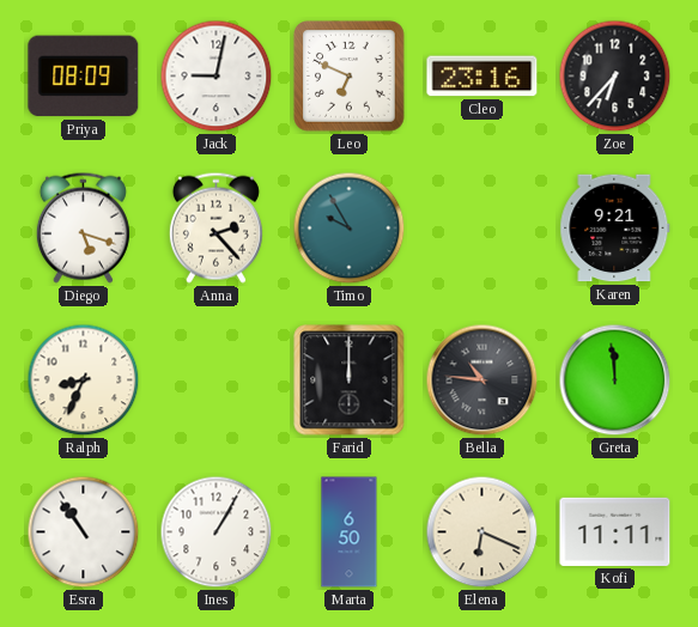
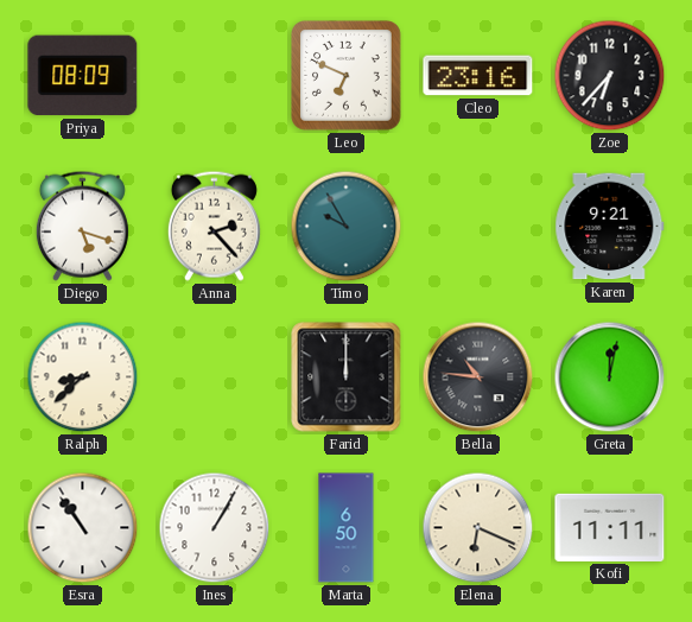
Jack: 9:02 -> none (217, 77)
Ralph: 8:34 -> 8:38 (83, 377)
Greta: 11:59 -> 12:02 (610, 377)
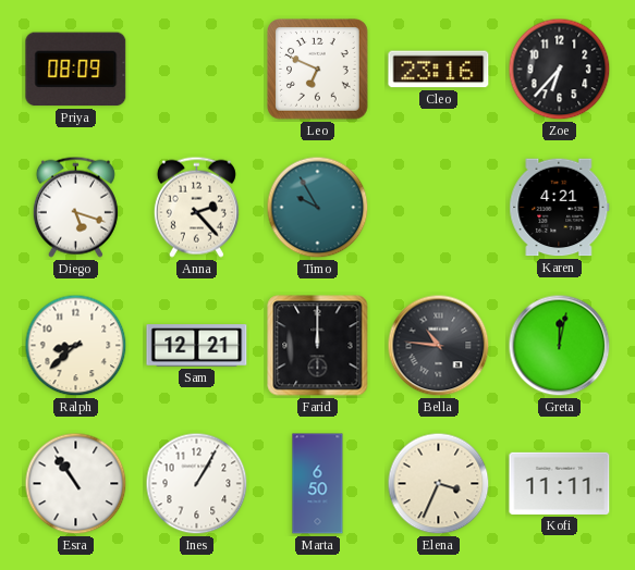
Karen: 9:21 -> 4:21 (560, 208)
Sam: none -> 12:21 (197, 346)
Elena: 6:19 -> 3:34 (439, 484)
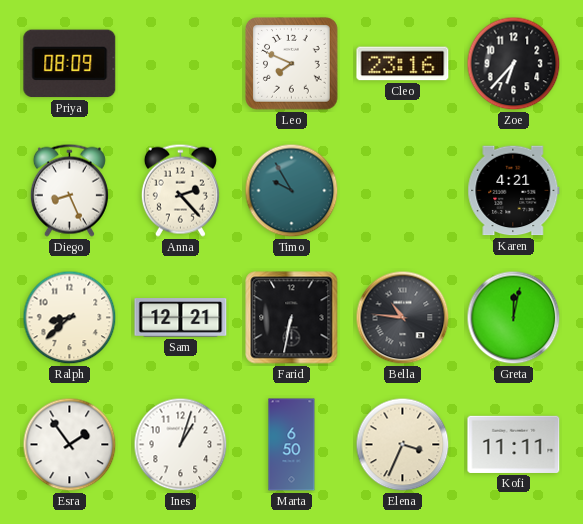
Leo: 6:49 -> 7:49 (292, 64)
Diego: 5:18 -> 8:26 (69, 190)
Farid: 12:00 -> 6:32 (292, 318)
Esra: 10:54 -> 1:54 (70, 445)
Ines: 1:05 -> 1:03 (181, 445)
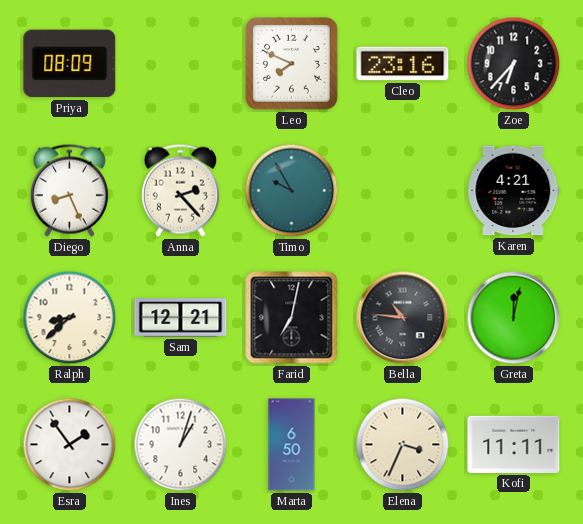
Farid: 6:32 -> 7:02 (292, 318)
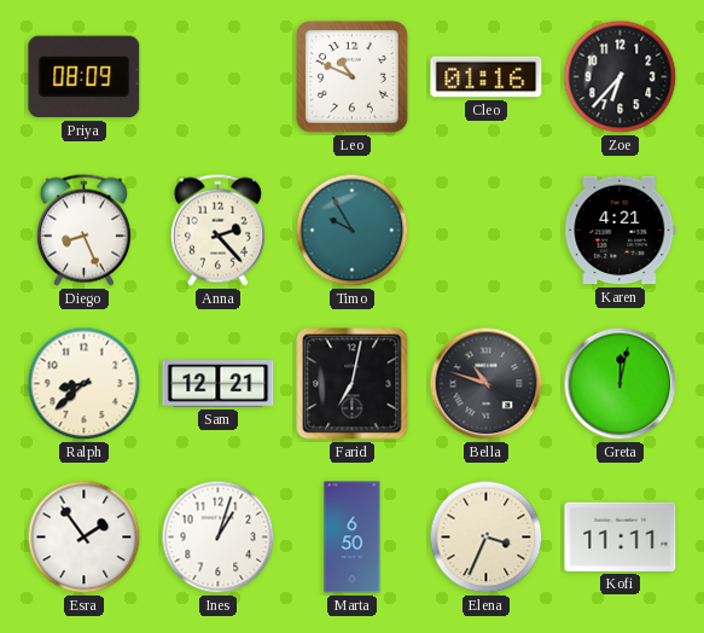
Leo: 7:49 -> 10:49 (353, 77)
Cleo: 23:16 -> 01:16 (487, 77)
Bella: 10:46 -> 10:48 (487, 384)
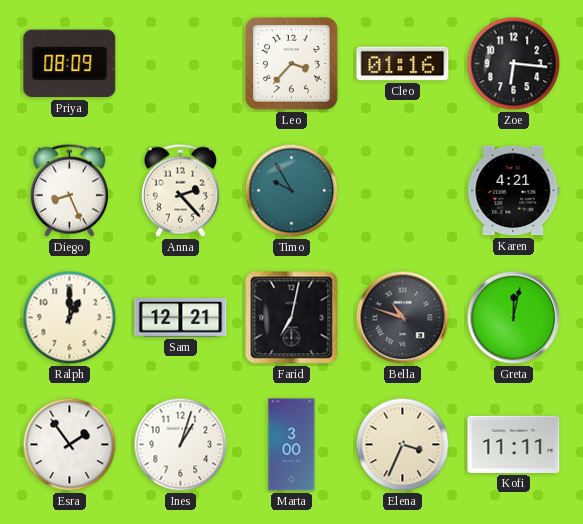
Leo: 10:49 -> 3:37 (292, 64)
Zoe: 6:37 -> 6:16 (514, 64)
Ralph: 8:38 -> 1:00 (70, 318)
Marta: 6:50 -> 3:00 (292, 445)
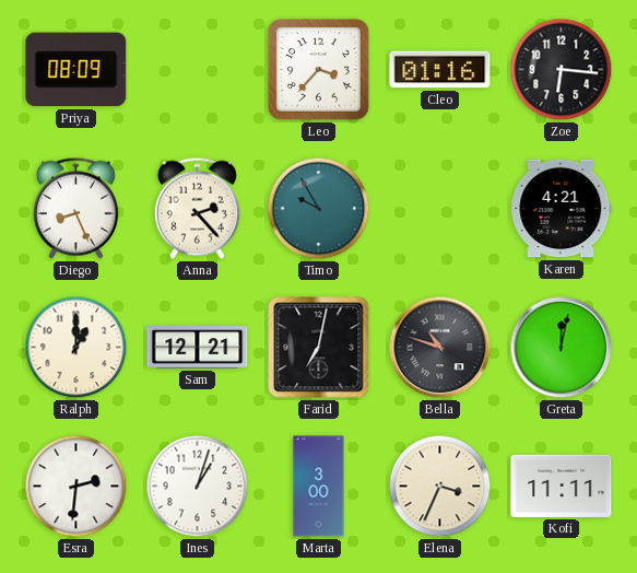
Esra: 1:54 -> 2:31 (76, 487)
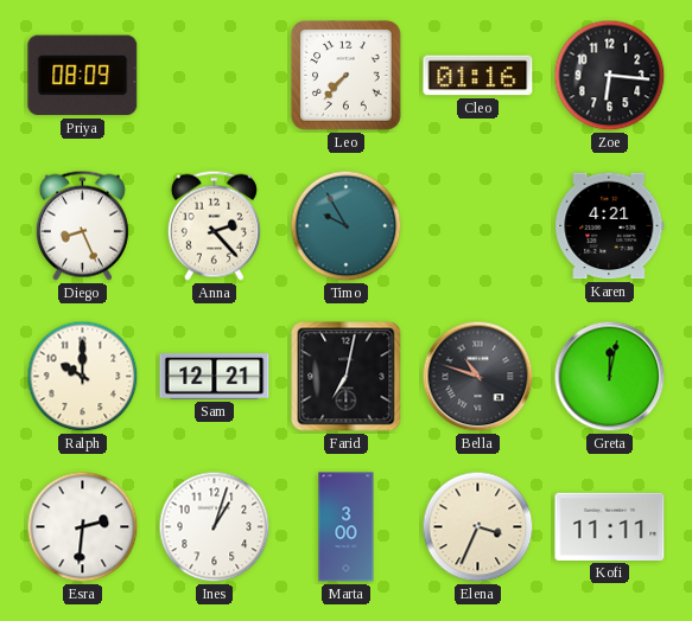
Leo: 3:37 -> 7:37 (347, 76)
Ralph: 1:00 -> 10:00 (83, 377)
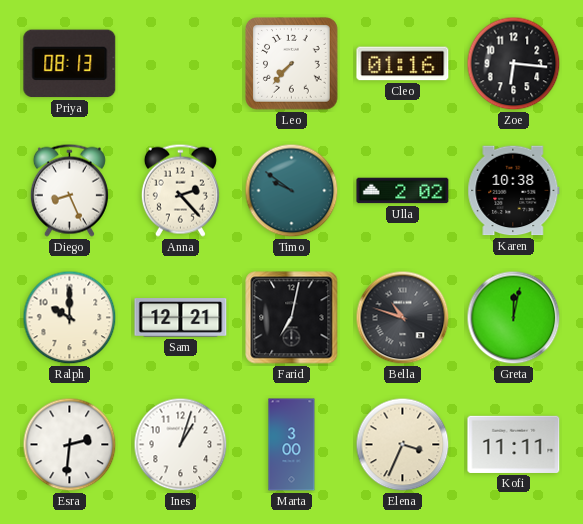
Priya: 08:09 -> 08:13 (70, 64)
Timo: 9:55 -> 9:51 (292, 191)
Ulla: none -> 2:02 (403, 191)
Karen: 4:21 -> 10:38 (514, 191)
